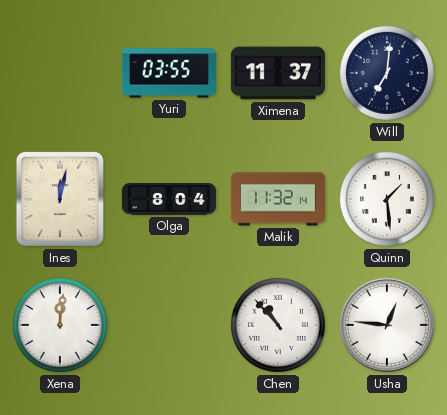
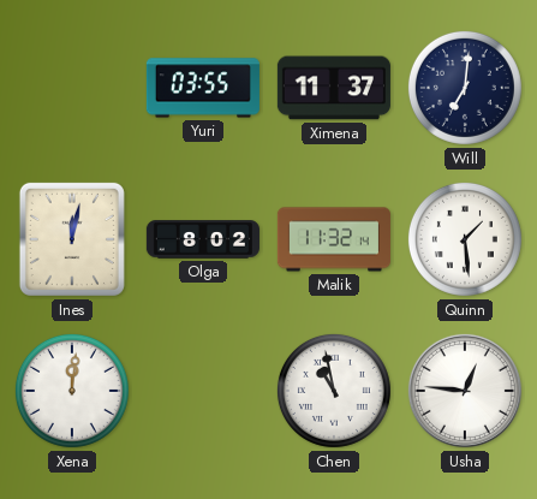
Olga: 8:04 -> 8:02 (203, 239)
Chen: 10:53 -> 10:58 (334, 391)
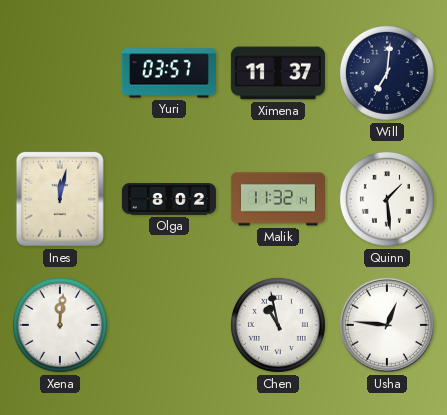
Yuri: 03:55 -> 03:57 (169, 73)
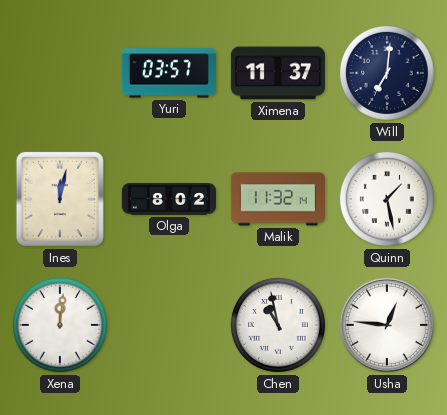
Quinn: 1:29 -> 1:28 (387, 199)
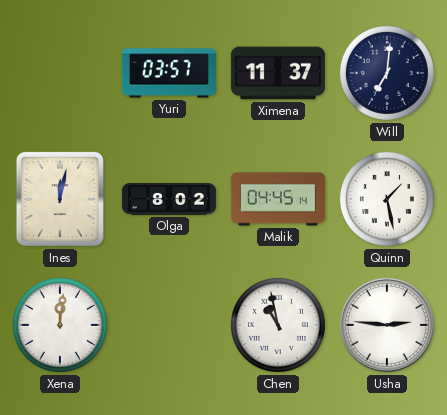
Malik: 11:32 -> 04:45 (278, 199)
Usha: 12:46 -> 2:46 (387, 325)
